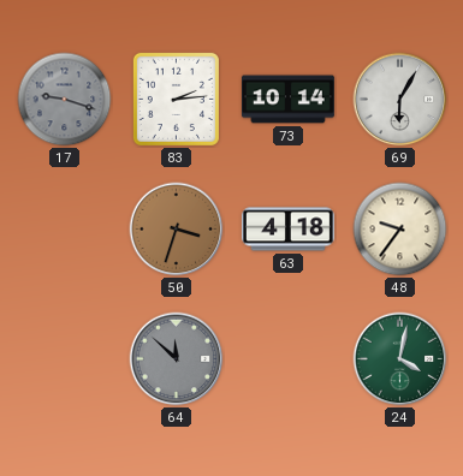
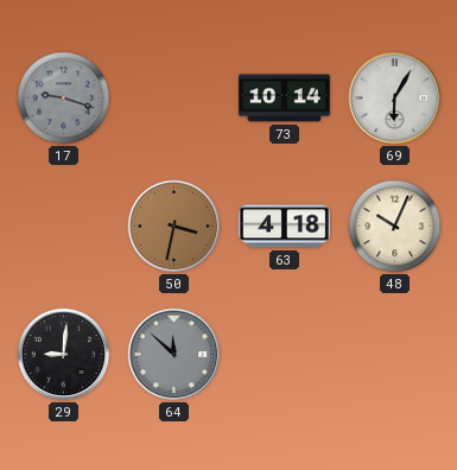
83: 2:14 -> none (176, 99)
50: 3:33 -> 3:32 (174, 227)
48: 9:36 -> 10:04 (395, 227)
29: none -> 9:01 (64, 355)
24: 4:02 -> none (400, 359)
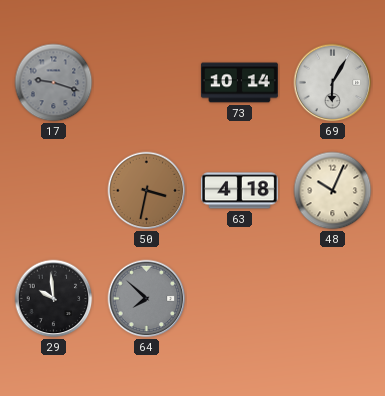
29: 9:01 -> 9:59 (54, 299)
64: 11:52 -> 7:52 (147, 299)
